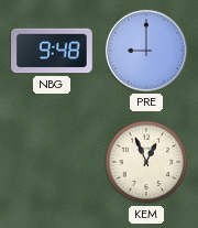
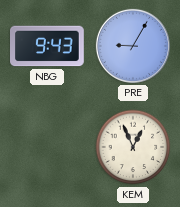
NBG: 9:48 -> 9:43 (48, 46)
PRE: 9:00 -> 9:05 (133, 46)
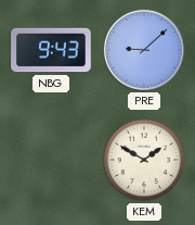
PRE: 9:05 -> 9:08 (144, 50)
KEM: 12:56 -> 1:50 (144, 160)
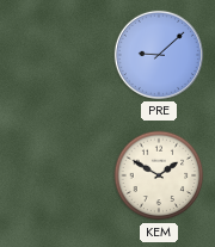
NBG: 9:43 -> none (52, 50)
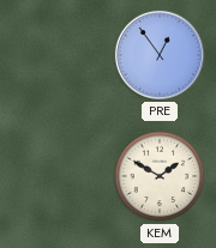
PRE: 9:08 -> 12:54 (160, 55)
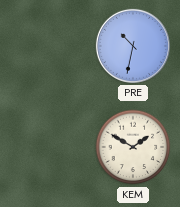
PRE: 12:54 -> 10:32 (133, 46)
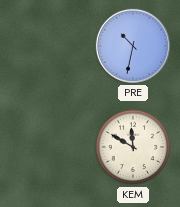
KEM: 1:50 -> 11:50 (133, 147)
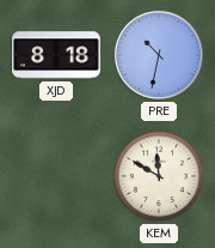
XJD: none -> 8:18 (57, 55)
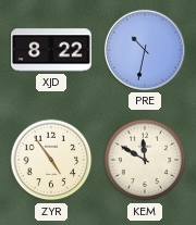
XJD: 8:18 -> 8:22 (52, 50)
ZYR: none -> 4:54 (51, 160)
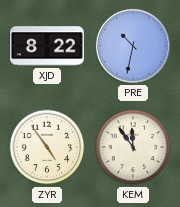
KEM: 11:50 -> 11:54 (133, 147)
